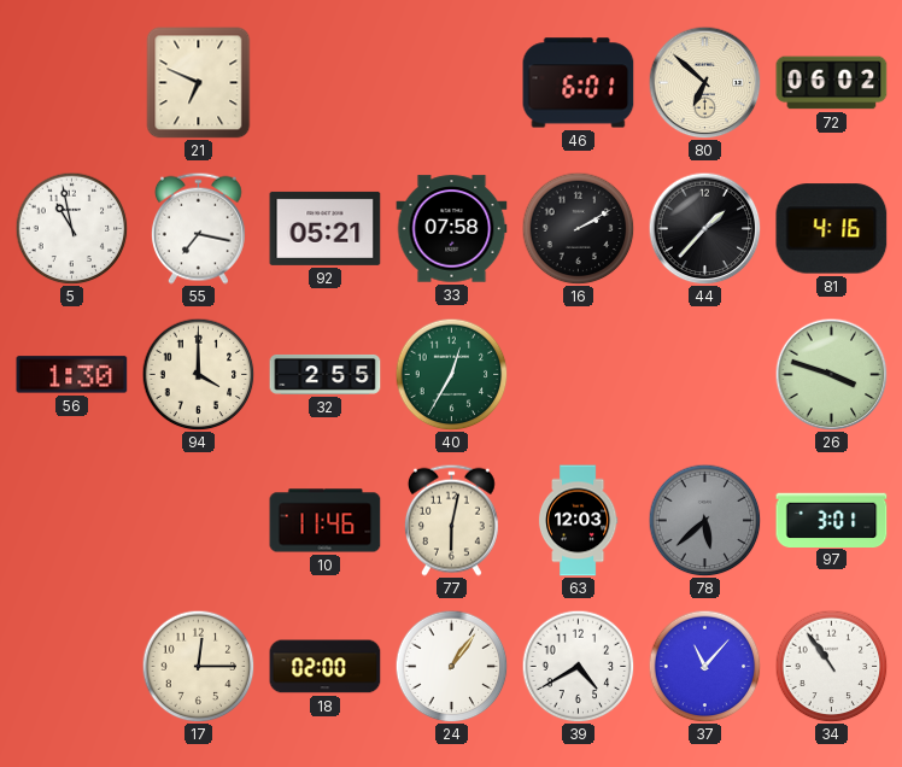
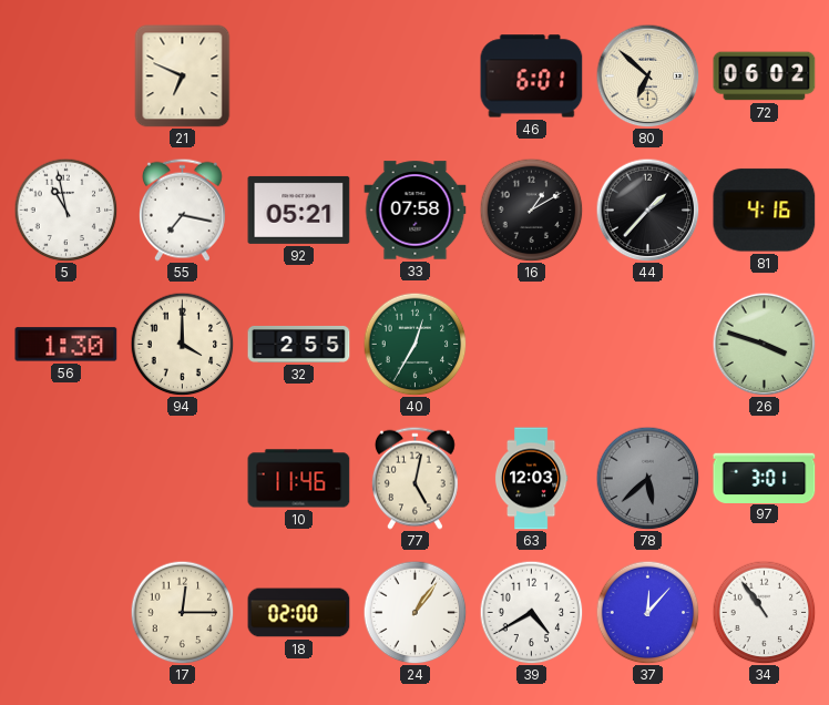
16: 2:10 -> 1:10 (531, 210)
77: 6:02 -> 5:02 (415, 478)
37: 11:07 -> 12:07 (647, 612)
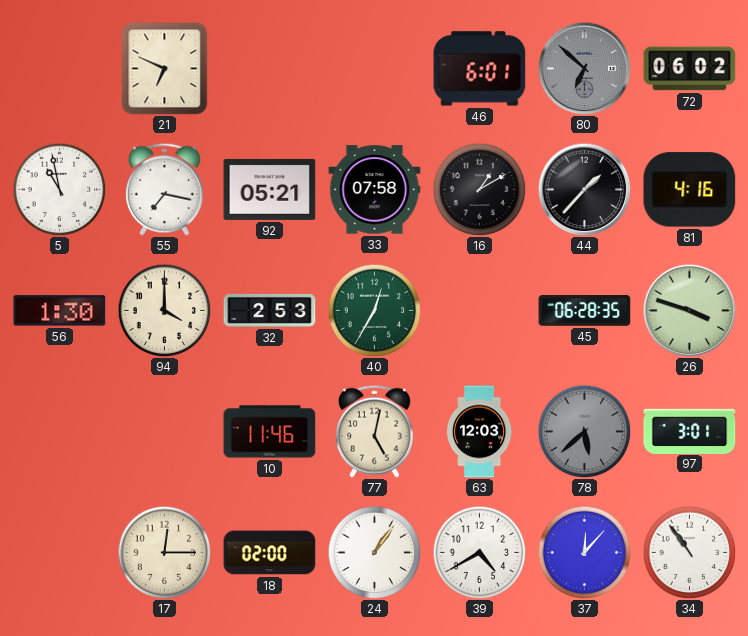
80 dial: cream -> grey (584, 68)
32: 2:55 -> 2:53 (270, 311)
45: none -> 06:28 (585, 311)
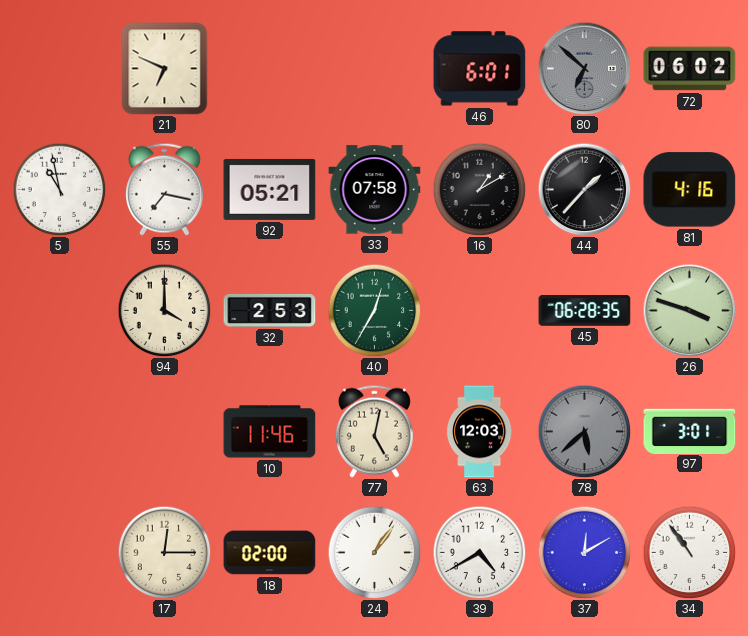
56: 1:30 -> none (60, 311)
37: 12:07 -> 12:10 (584, 552)
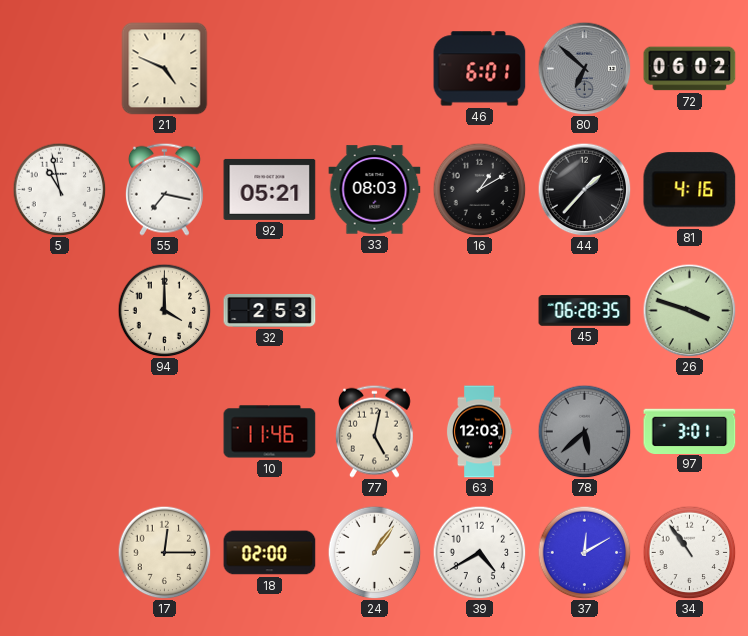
21: 6:49 -> 4:49 (165, 69)
33: 07:58 -> 08:03 (375, 190)
40: 12:35 -> none (374, 310)
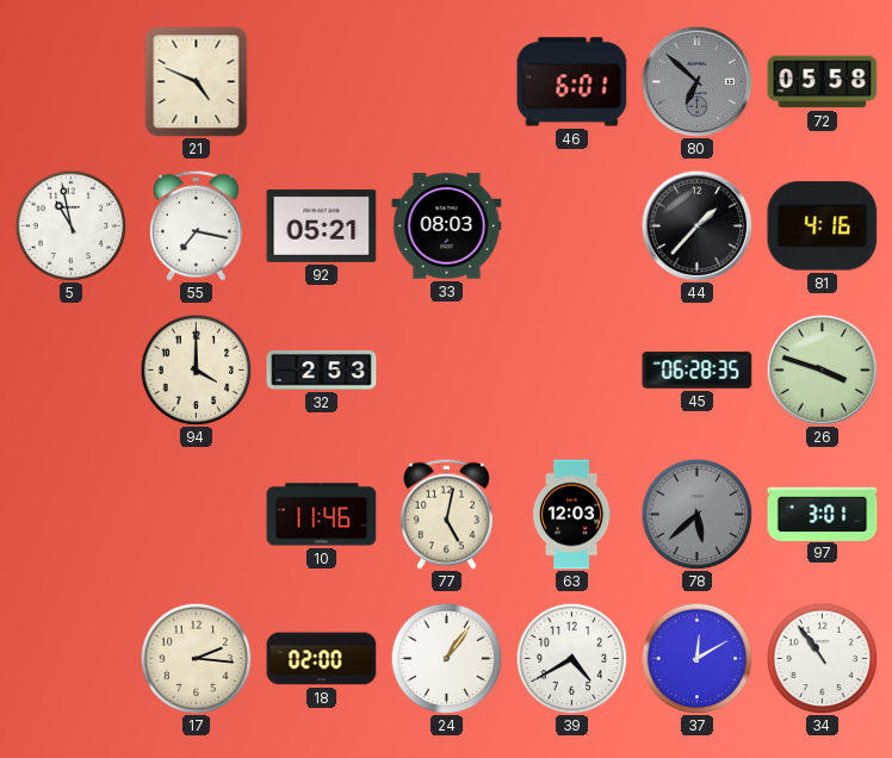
72: 06:02 -> 05:58 (823, 82)
16: 1:10 -> none (479, 189)
17: 12:15 -> 2:16 (196, 658)
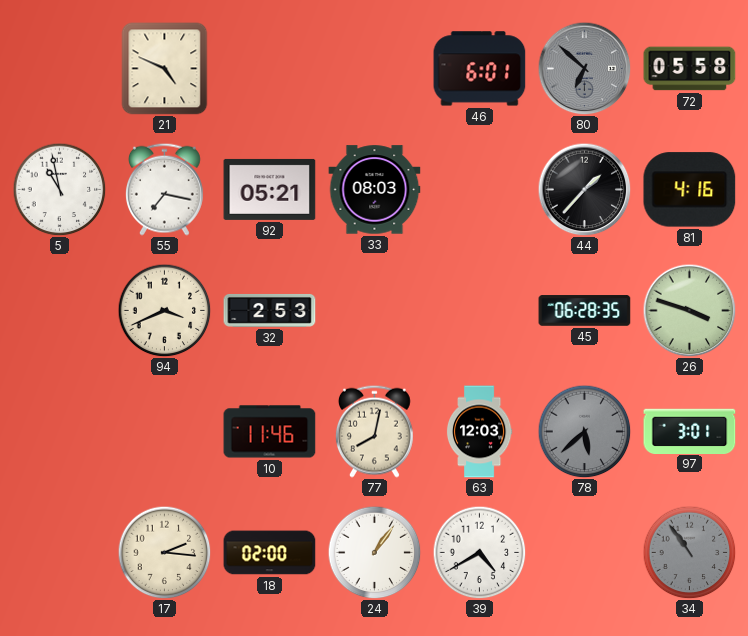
94: 4:00 -> 3:41 (164, 310)
77: 5:02 -> 8:02 (374, 431)
37: 12:10 -> none (696, 658)
34 dial: white -> grey (689, 552)
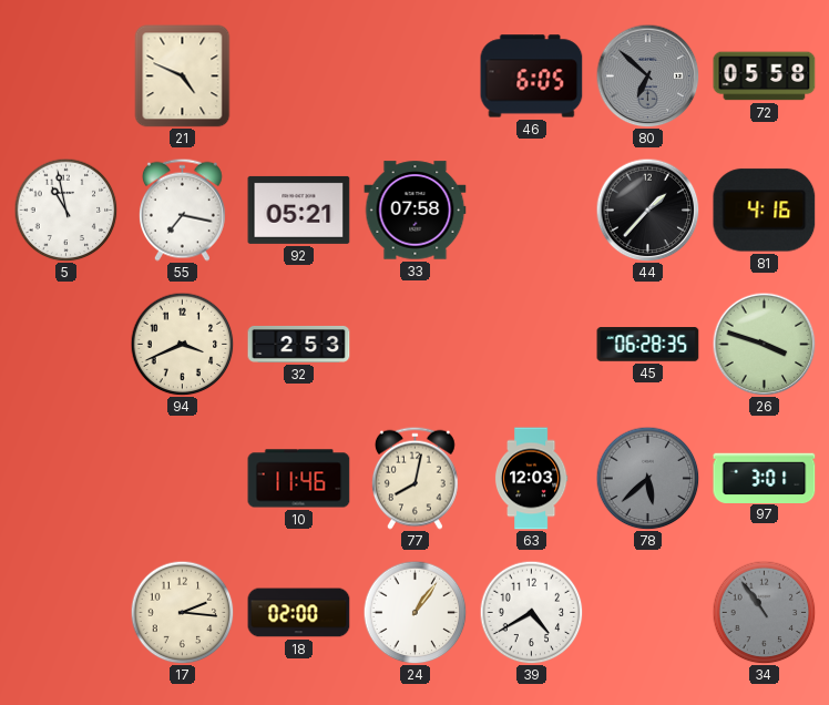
46: 6:01 -> 6:05 (532, 76)
33: 08:03 -> 07:58 (416, 211)
